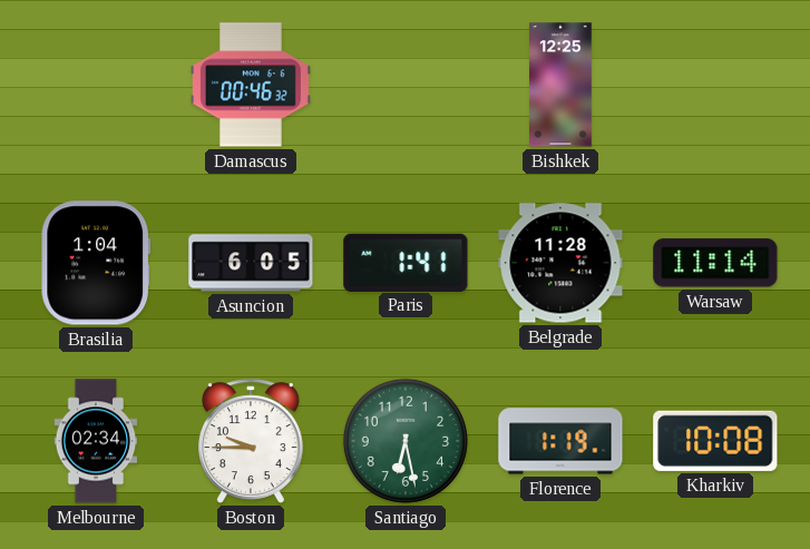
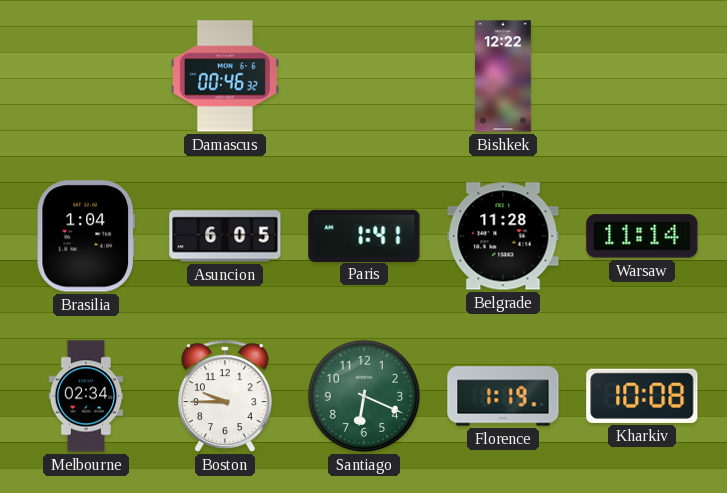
Bishkek: 12:25 -> 12:22 (504, 76)
Santiago: 6:28 -> 6:19 (364, 396)
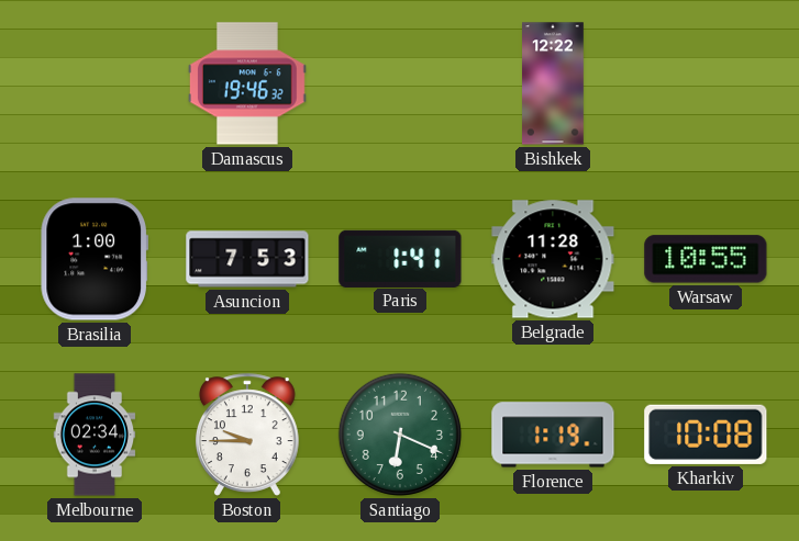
Damascus: 00:46 -> 19:46 (247, 83)
Brasilia: 1:04 -> 1:00 (93, 259)
Asuncion: 6:05 -> 7:53 (247, 259)
Warsaw: 11:14 -> 10:55 (706, 259)
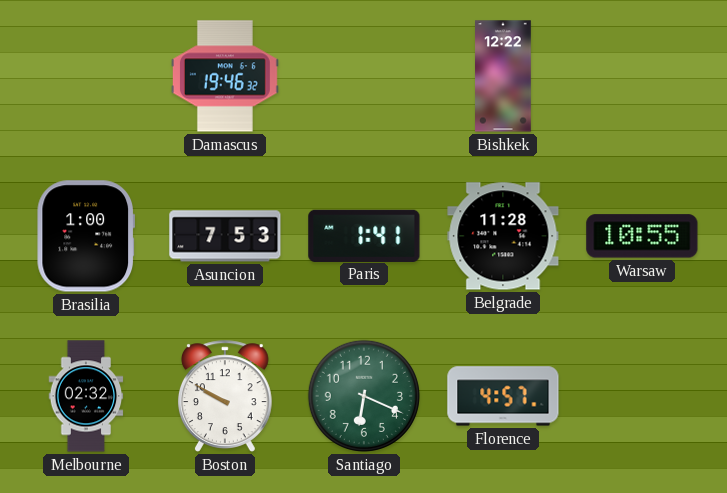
Melbourne: 02:34 -> 02:32 (86, 396)
Boston: 9:45 -> 9:50 (225, 396)
Florence: 1:19 -> 4:57 (503, 396)
Kharkiv: 10:08 -> none (706, 435)
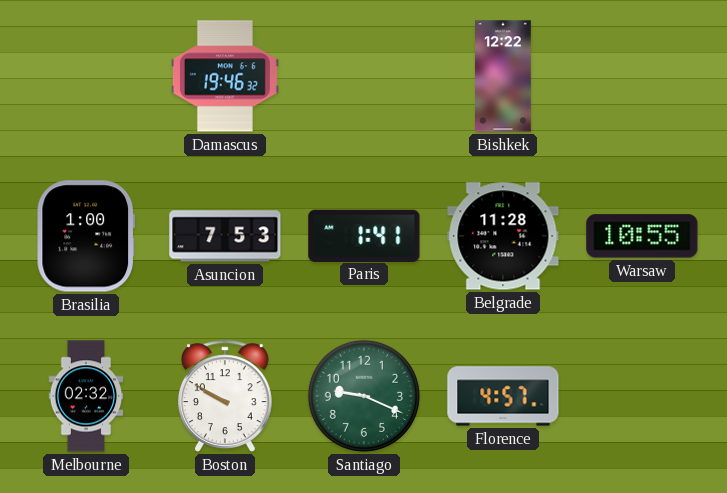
Santiago: 6:19 -> 9:19 (364, 396)
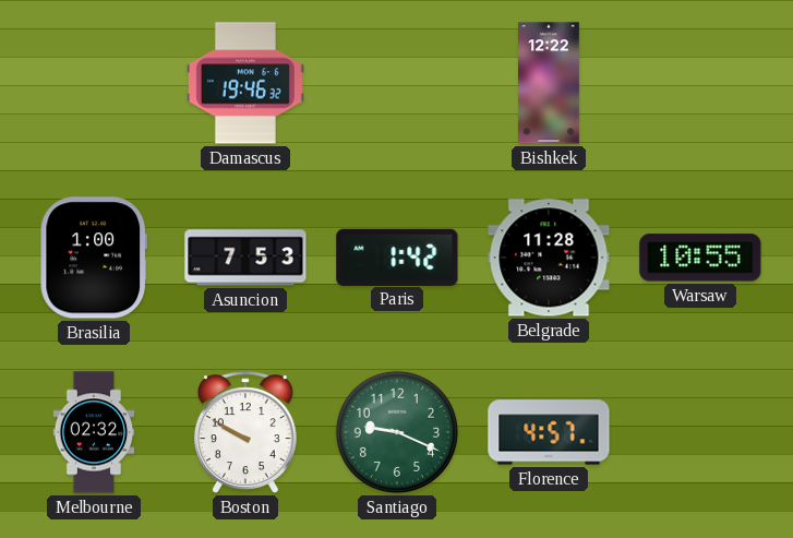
Paris: 1:41 -> 1:42 (397, 256)
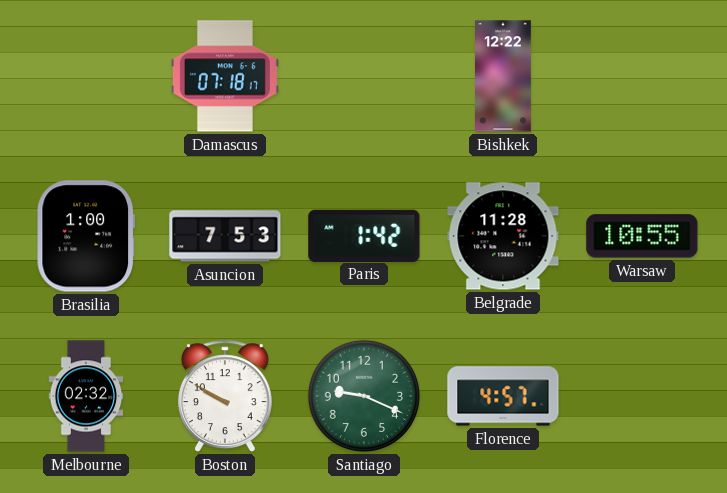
Damascus: 19:46 -> 07:18 (225, 76)
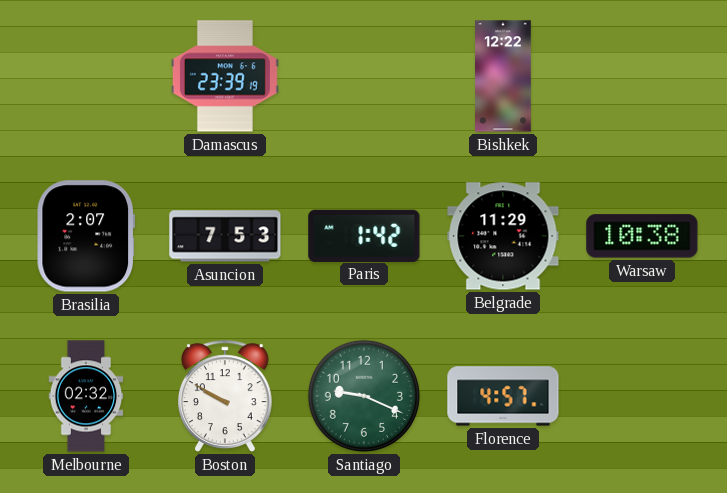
Damascus: 07:18 -> 23:39 (225, 76)
Brasilia: 1:00 -> 2:07 (85, 236)
Belgrade: 11:28 -> 11:29 (503, 236)
Warsaw: 10:55 -> 10:38 (642, 236)
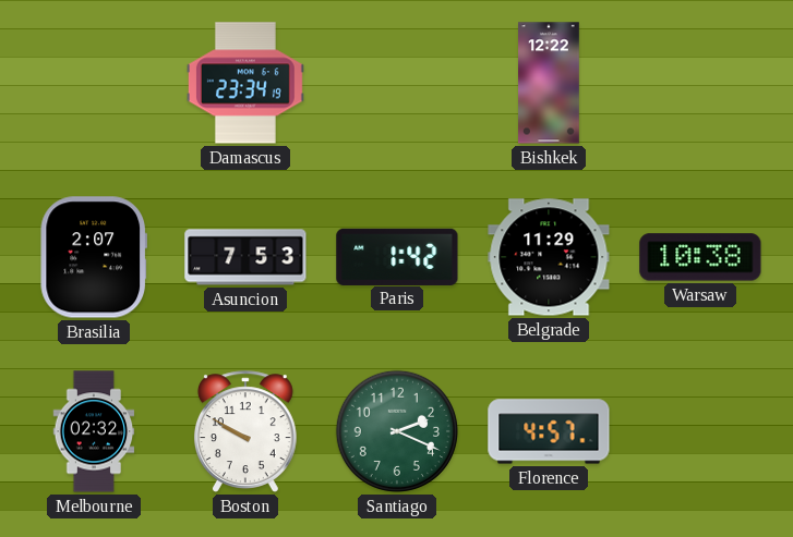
Damascus: 23:39 -> 23:34 (245, 83)
Santiago: 9:19 -> 2:19 (397, 431)
